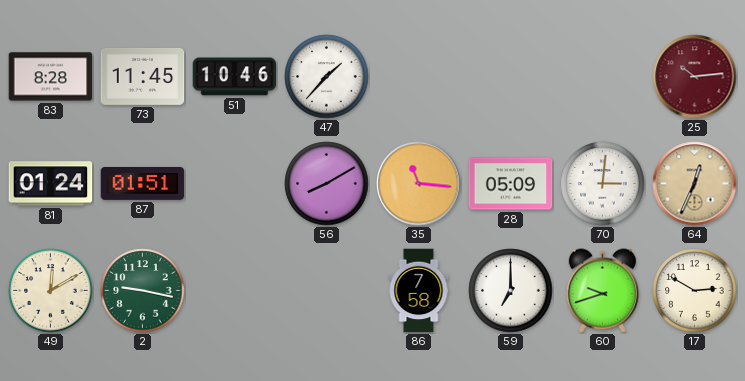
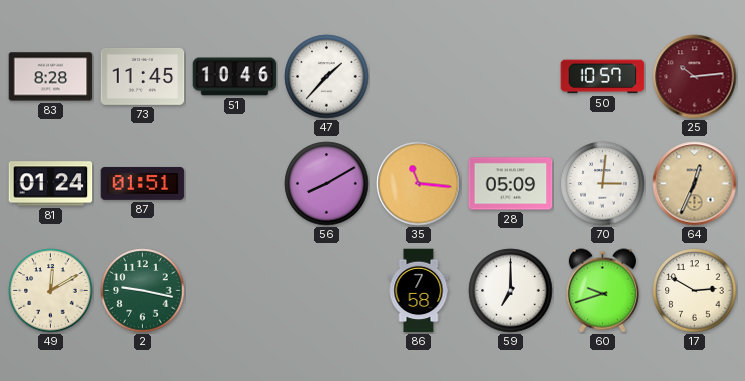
50: none -> 10:57 (603, 77)
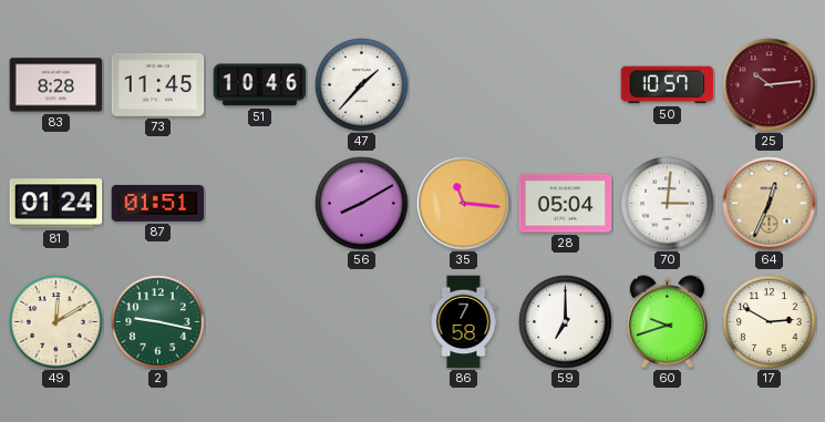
28: 05:09 -> 05:04 (566, 204)
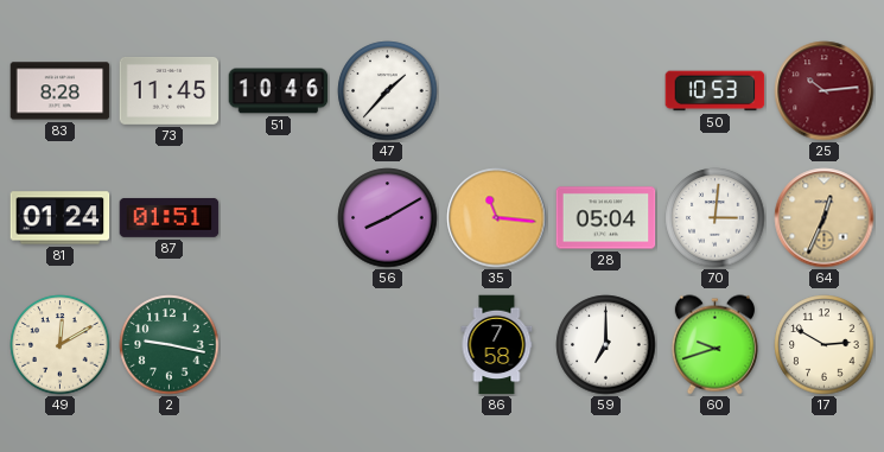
50: 10:57 -> 10:53 (716, 91)
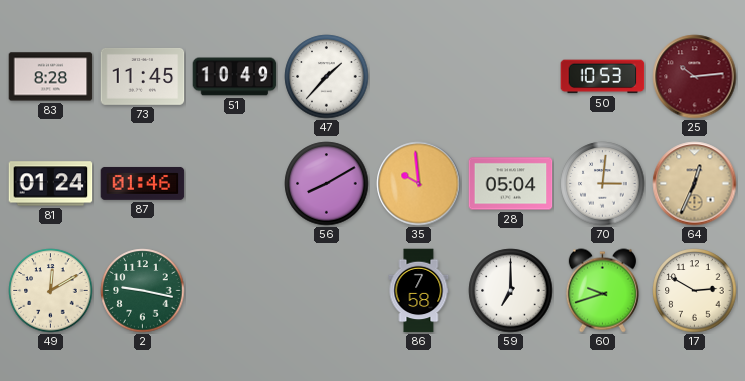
51: 10:46 -> 10:49 (235, 77)
87: 01:51 -> 01:46 (143, 183)
35: 11:16 -> 9:59 (419, 184)
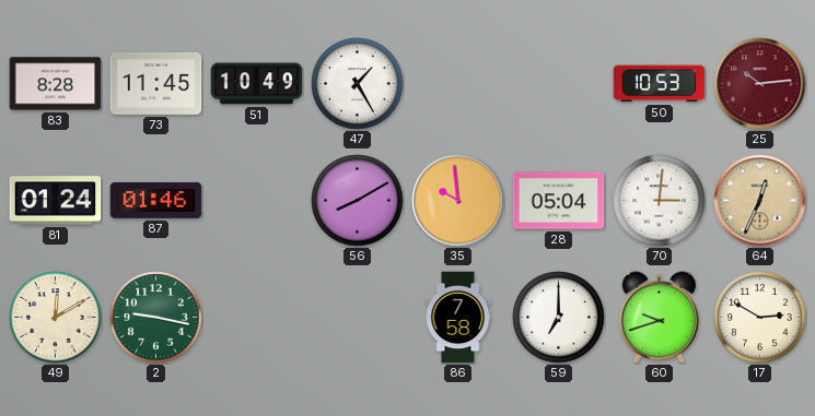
47: 1:37 -> 1:25 (358, 84)
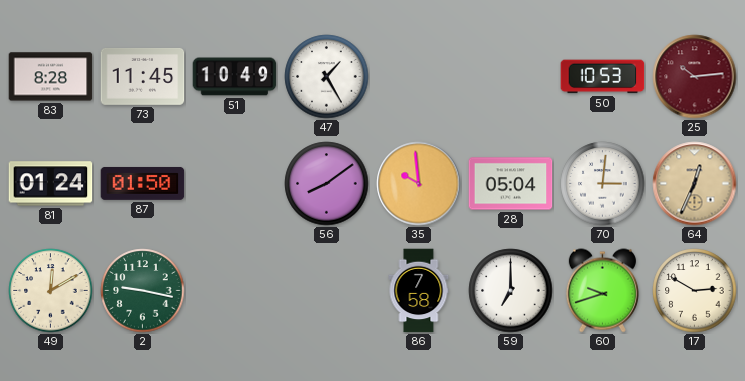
87: 01:46 -> 01:50 (143, 183)
56: 8:10 -> 8:09 (327, 184)
